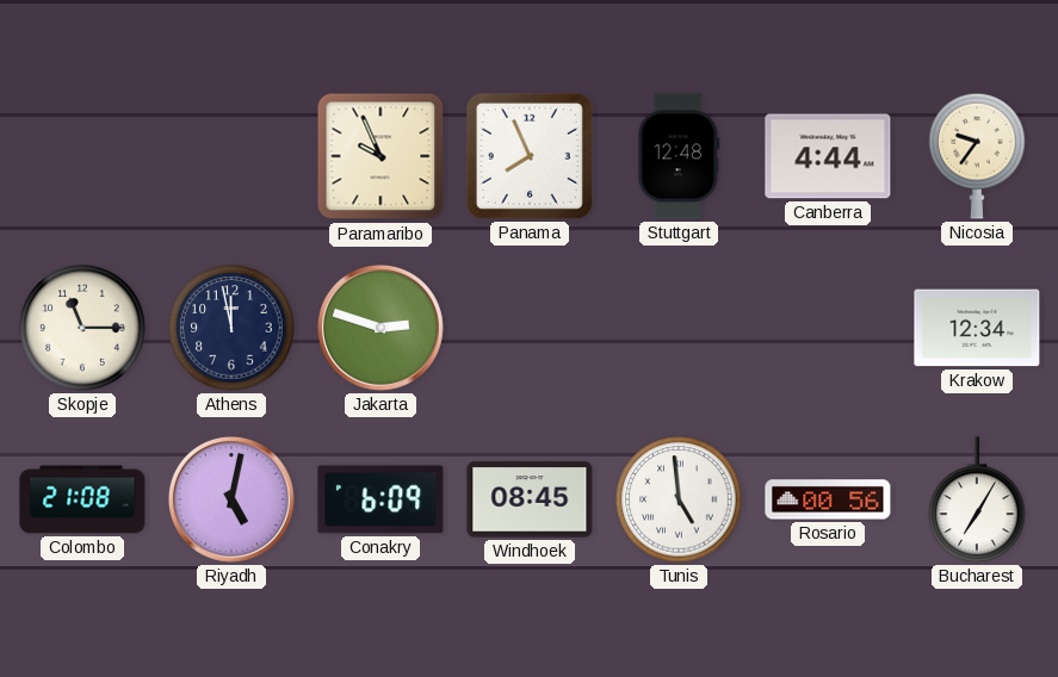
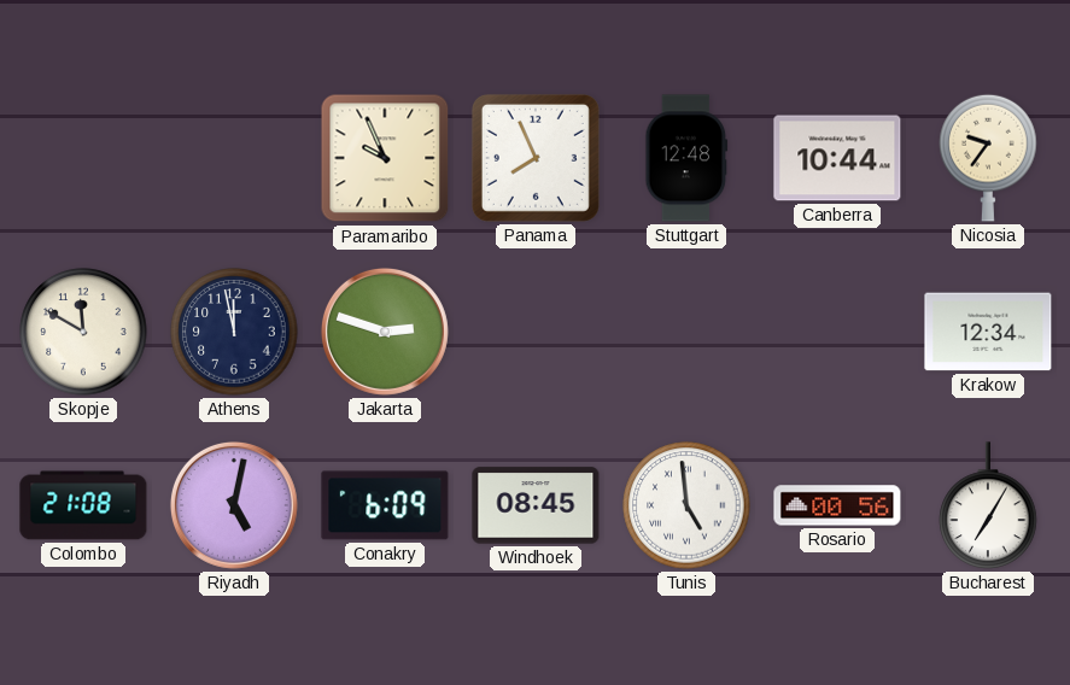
Canberra: 4:44 -> 10:44 (837, 158)
Skopje: 11:15 -> 11:50 (83, 332)
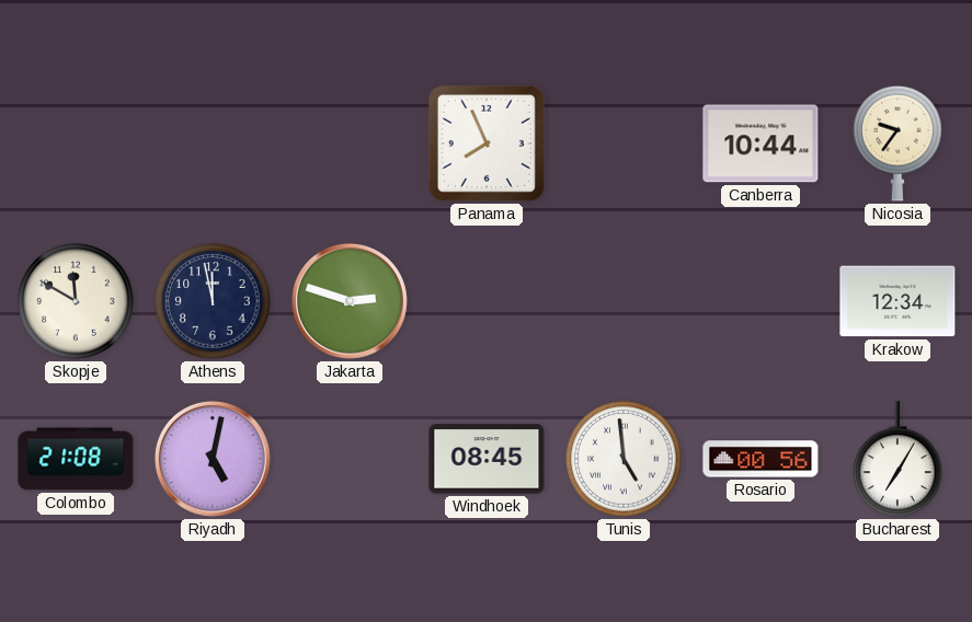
Paramaribo: 9:56 -> none (385, 158)
Stuttgart: 12:48 -> none (686, 158)
Conakry: 6:09 -> none (385, 505)
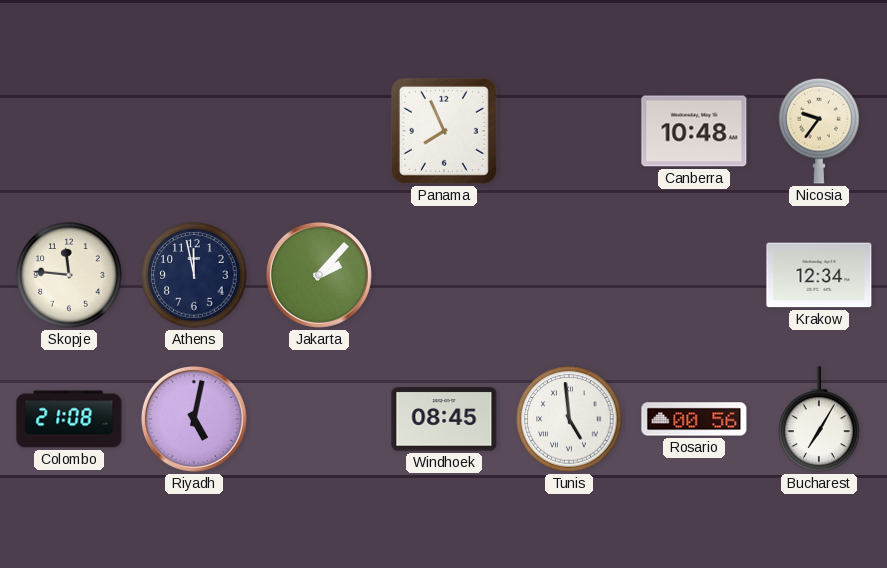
Canberra: 10:44 -> 10:48 (694, 131)
Skopje: 11:50 -> 11:46 (69, 275)
Jakarta: 2:48 -> 2:07 (319, 275)
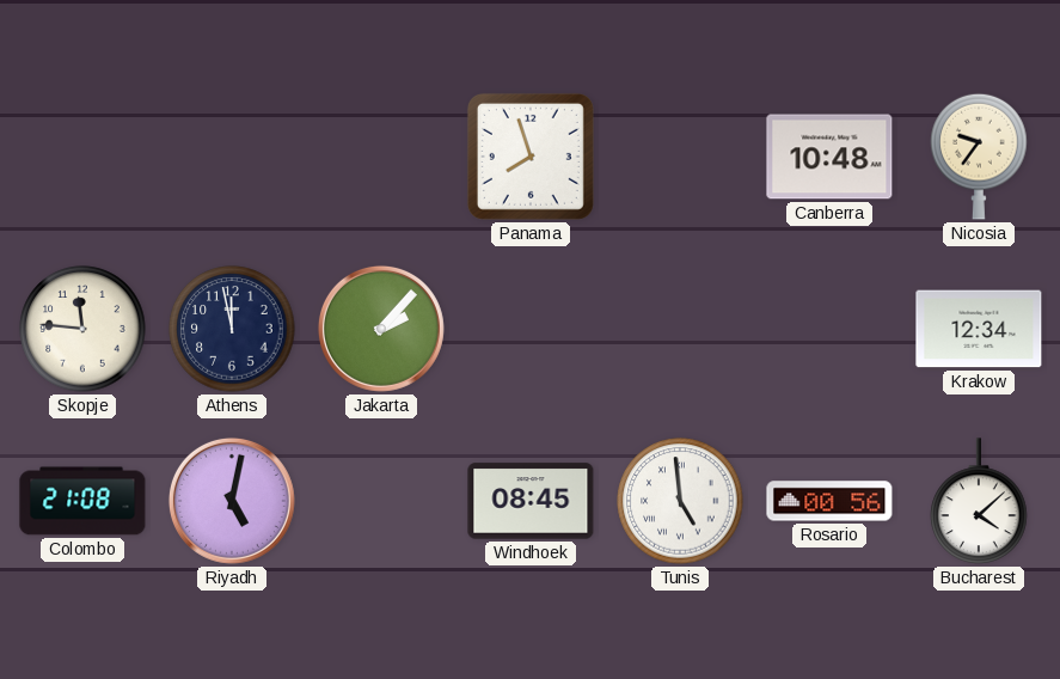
Panama: 7:56 -> 7:57 (531, 157)
Bucharest: 7:05 -> 4:08 (979, 501)
